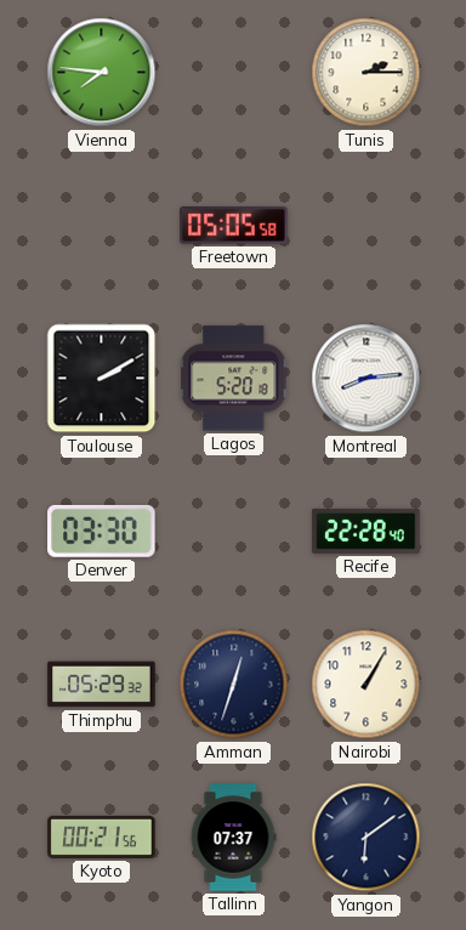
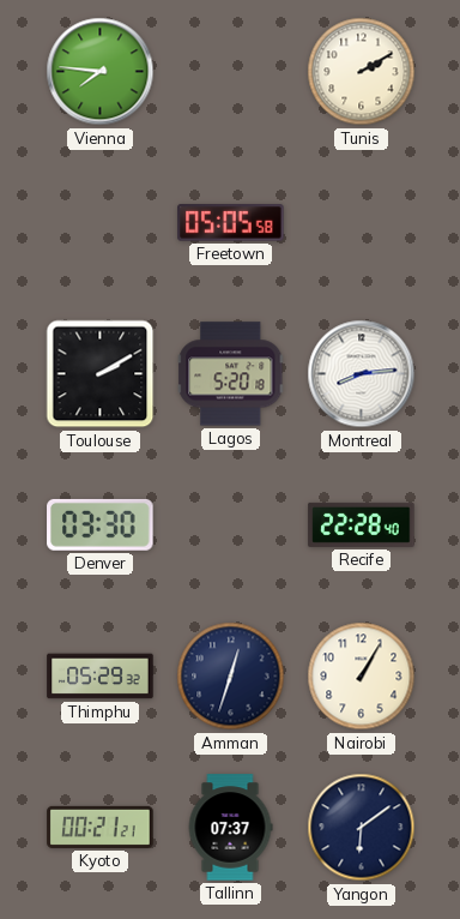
Tunis: 2:15 -> 2:10 (362, 72)
Kyoto: 00:21:56 -> 00:21:21 (101, 827)
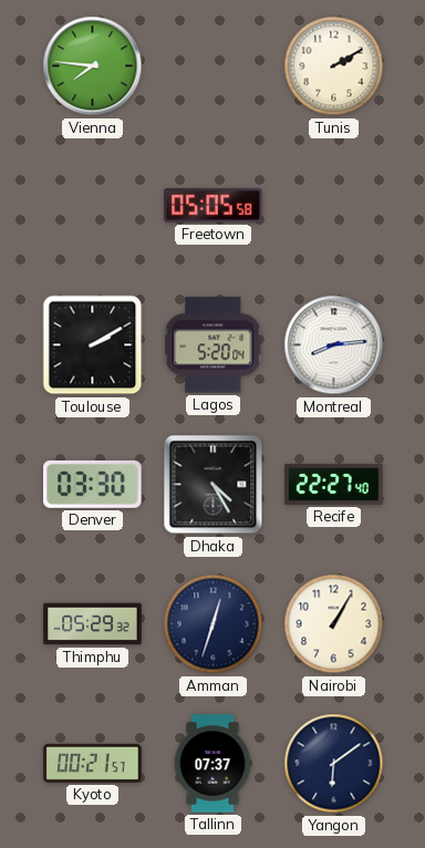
Lagos: 5:20:18 -> 5:20:04 (214, 345)
Dhaka: none -> 4:25 (214, 485)
Recife: 22:28 -> 22:27 (334, 484)
Kyoto: 00:21:21 -> 00:21:57 (93, 763)
